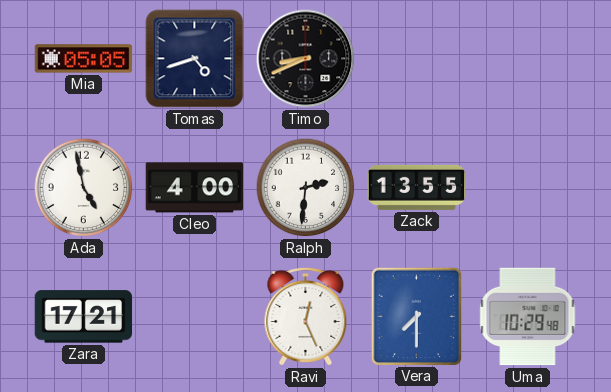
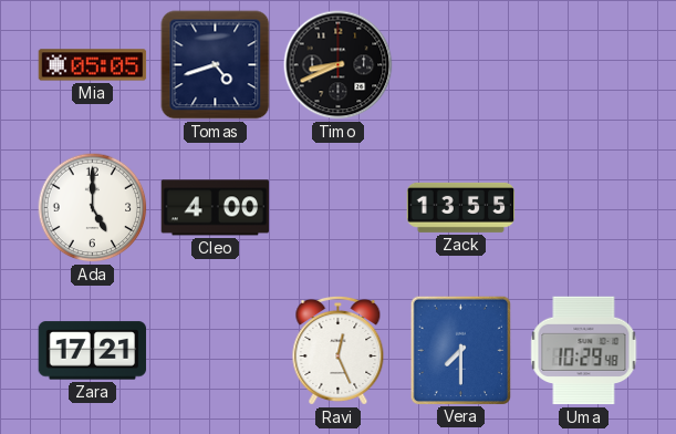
Ada: 4:58 -> 5:00 (93, 208)
Ralph: 2:31 -> none (306, 188)
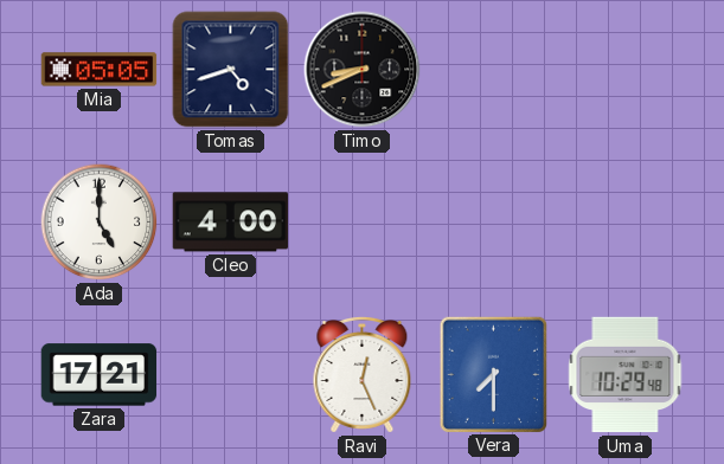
Zack: 13:55 -> none (461, 207)
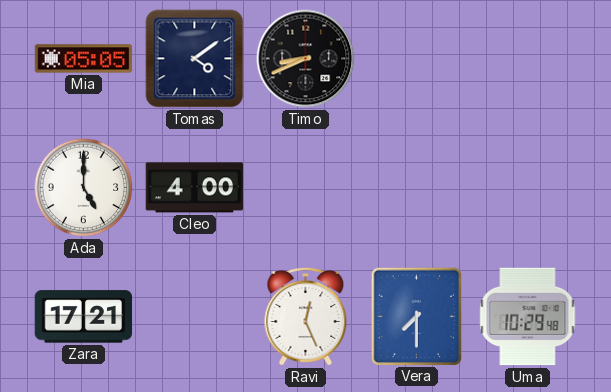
Tomas: 4:42 -> 4:09 (195, 59)
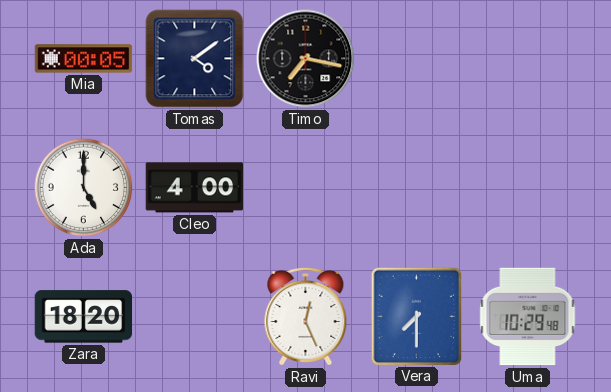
Mia: 05:05 -> 00:05 (84, 59)
Timo: 8:41 -> 7:17 (306, 59)
Zara: 17:21 -> 18:20 (84, 317)
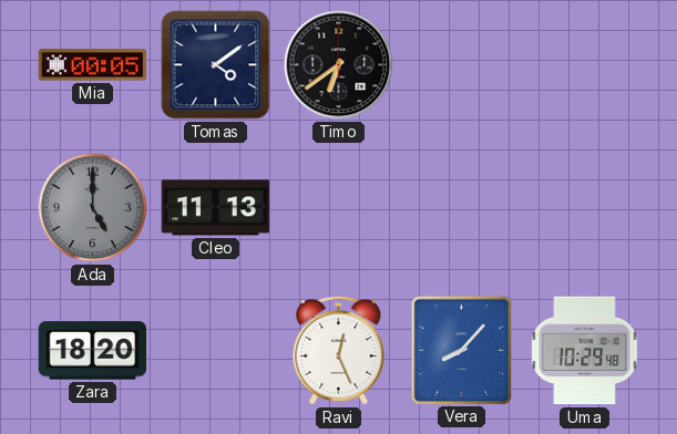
Timo: 7:17 -> 6:39 (339, 65)
Ada dial: white -> grey (93, 208)
Cleo: 4:00 -> 11:13 (216, 208)
Vera: 7:30 -> 8:07 (461, 350)
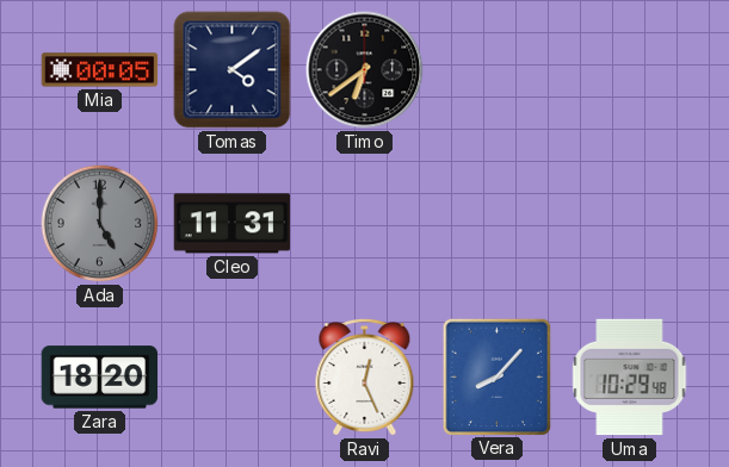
Cleo: 11:13 -> 11:31 (233, 224)
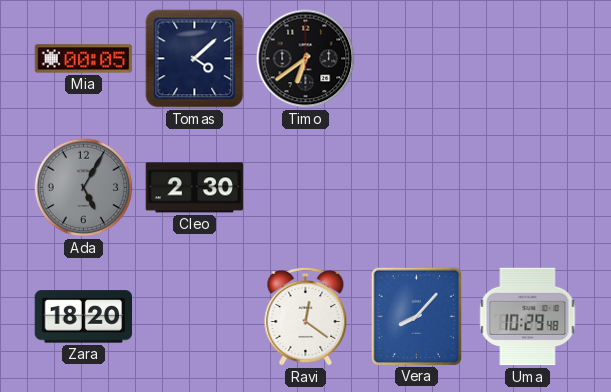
Tomas: 4:09 -> 4:08 (195, 59)
Ada: 5:00 -> 5:05 (84, 188)
Cleo: 11:31 -> 2:30 (195, 188)
Ravi: 12:26 -> 12:21 (306, 316)
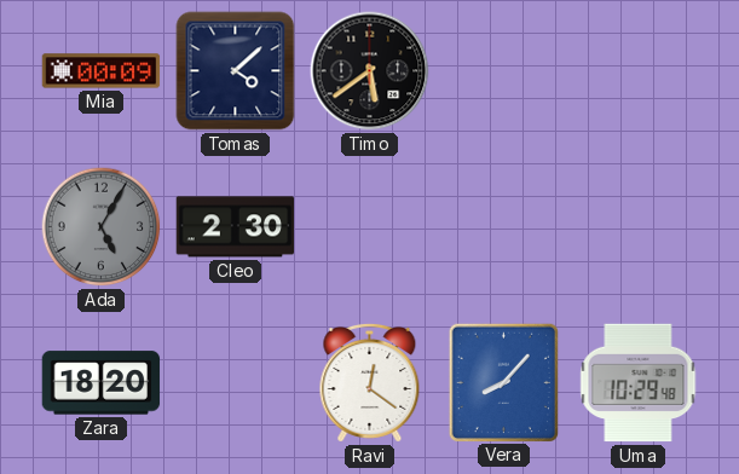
Mia: 00:05 -> 00:09 (102, 71)
Timo: 6:39 -> 5:39 (370, 71)
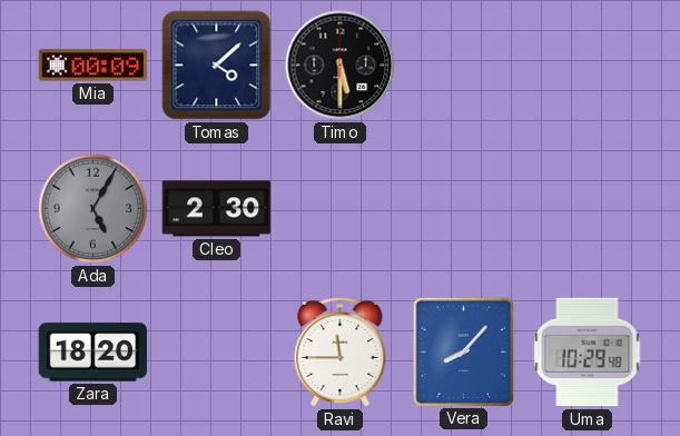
Timo: 5:39 -> 5:30 (341, 66)
Ravi: 12:21 -> 11:45 (341, 351)
